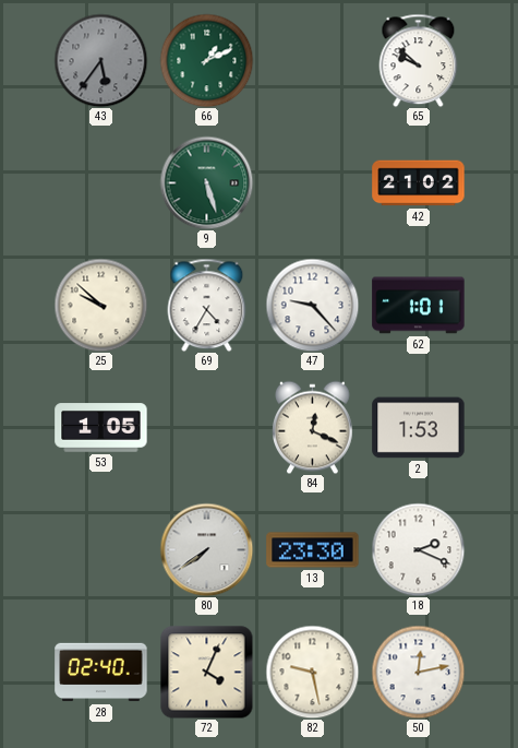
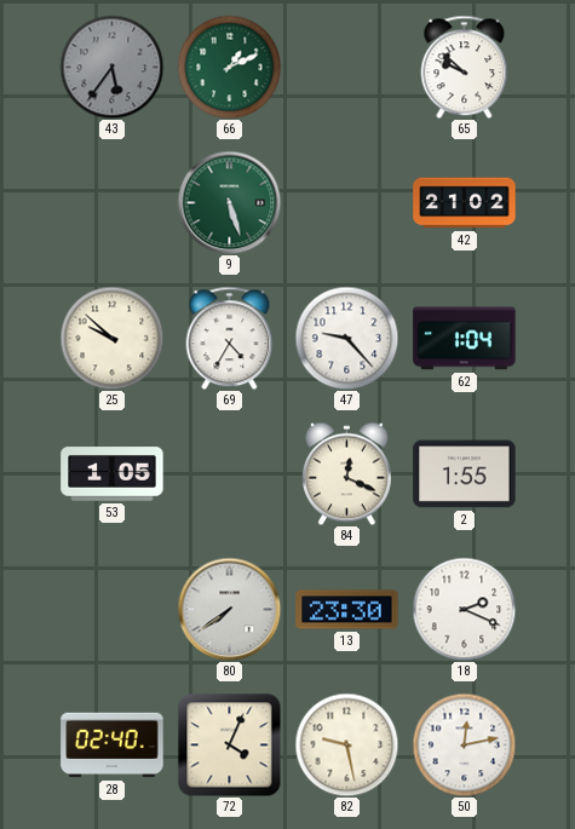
62: 1:01 -> 1:04 (465, 339)
2: 1:53 -> 1:55 (465, 474)
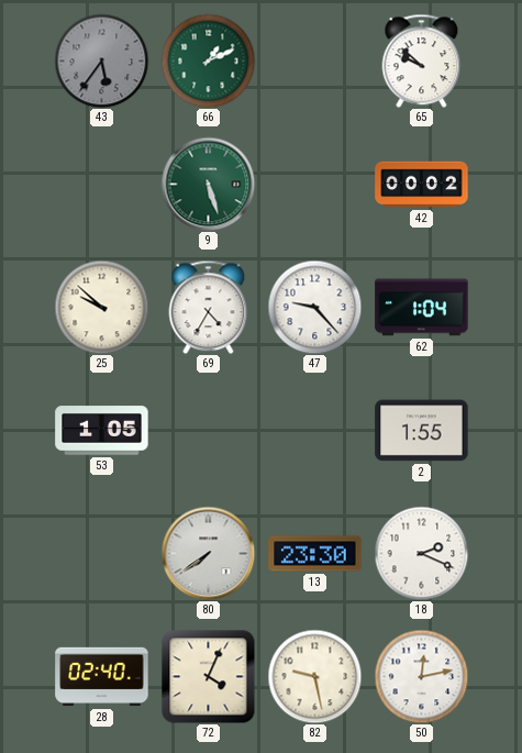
42: 21:02 -> 00:02 (422, 185)
84: 12:19 -> none (347, 473)
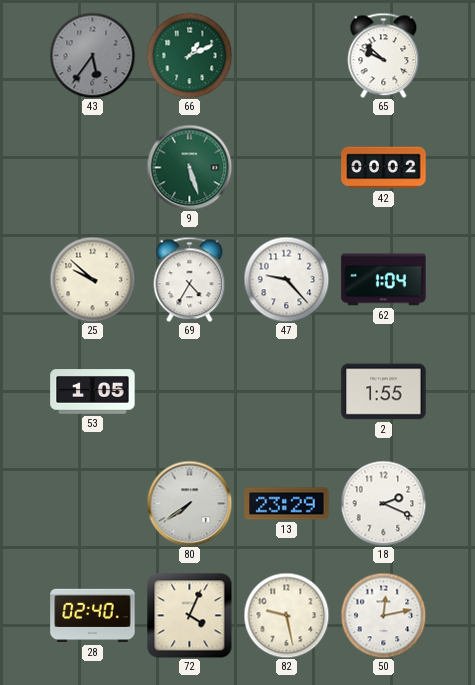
13: 23:30 -> 23:29 (287, 504)
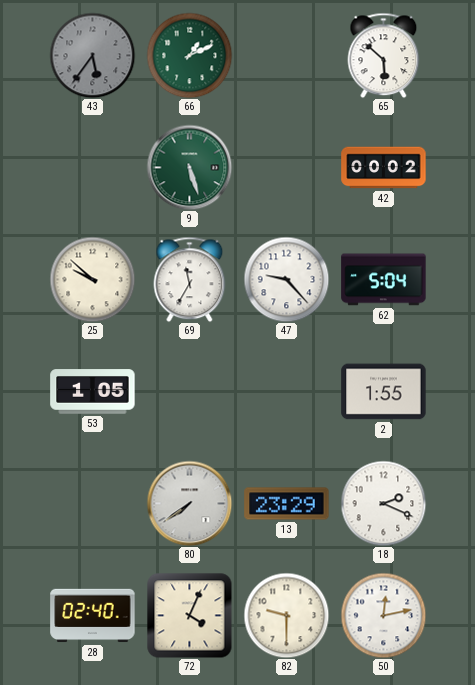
65: 9:52 -> 5:52 (384, 55)
69: 4:35 -> 11:35 (190, 279)
62: 1:04 -> 5:04 (384, 280)
82: 9:28 -> 9:30 (286, 615)
